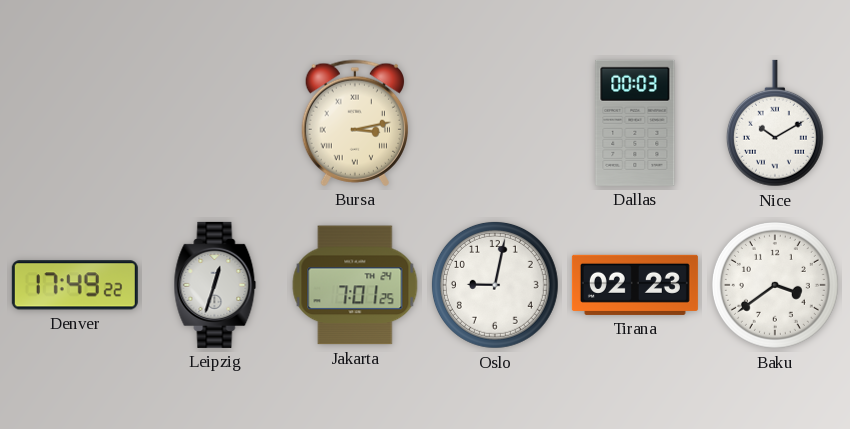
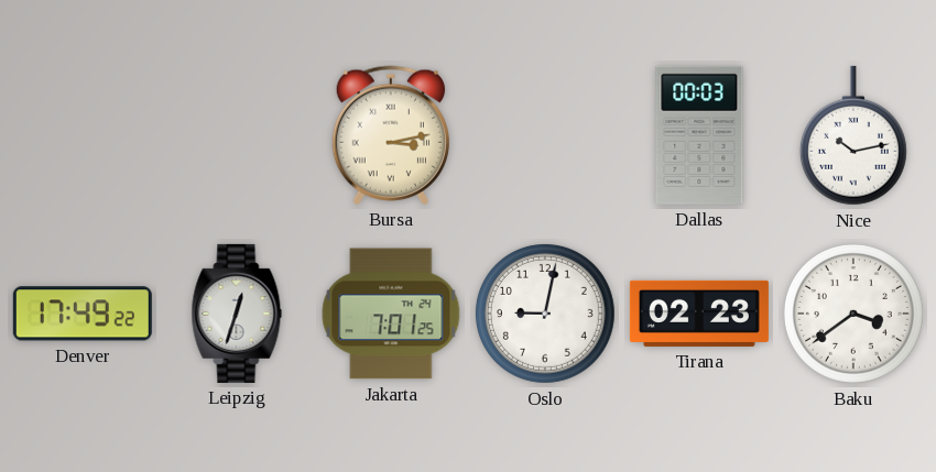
Nice: 10:10 -> 10:13 (853, 135)
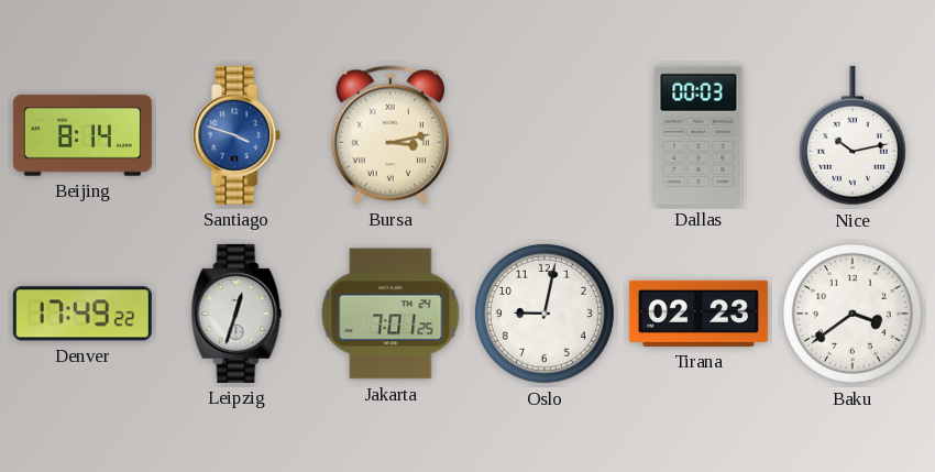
Beijing: none -> 8:14 (82, 135)
Santiago: none -> 3:48 (238, 135)
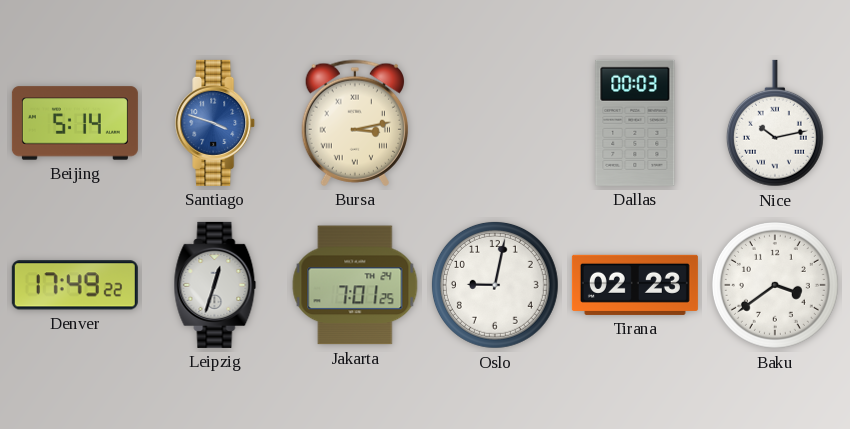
Beijing: 8:14 -> 5:14 (75, 123)
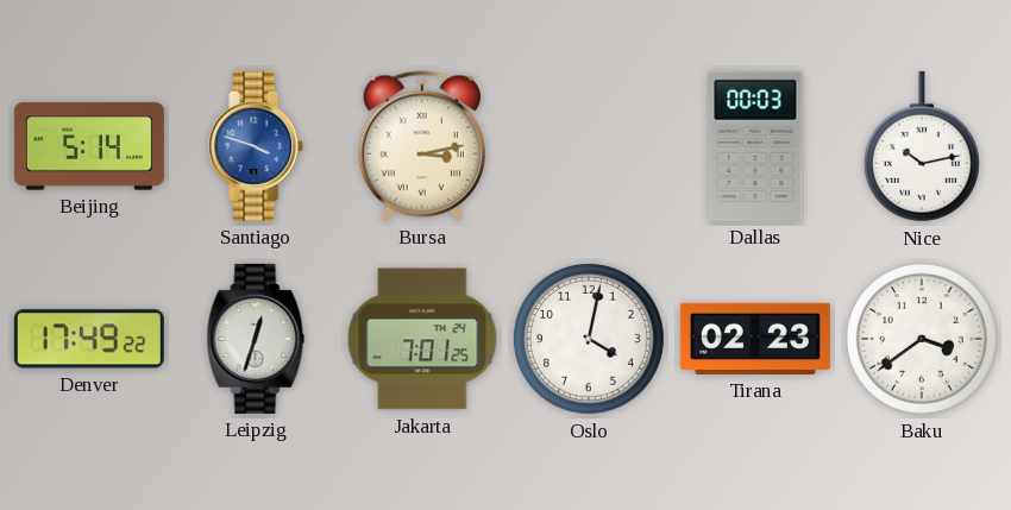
Oslo: 9:02 -> 4:02 (589, 339)
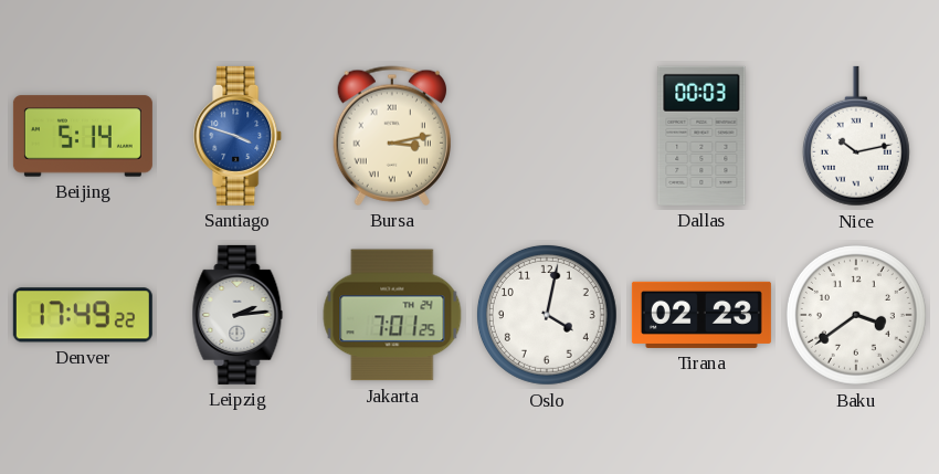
Leipzig: 12:33 -> 2:14 (238, 315)
